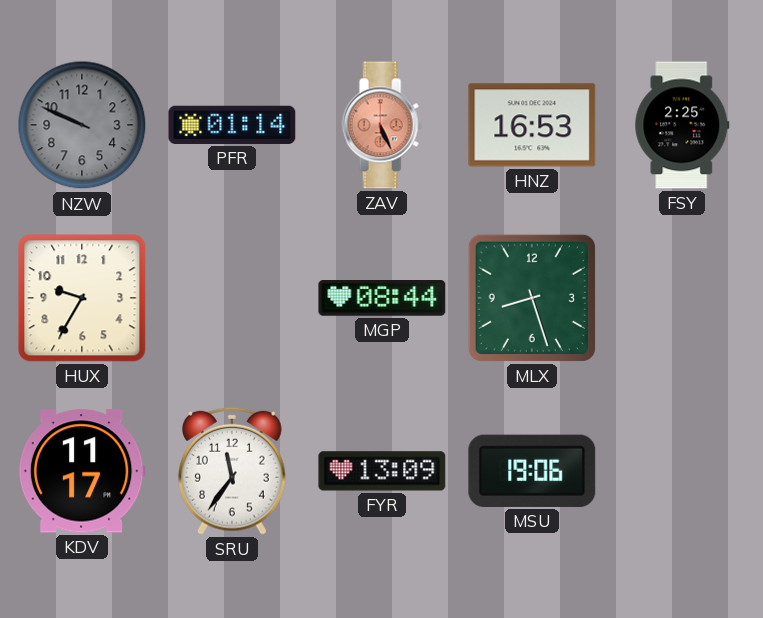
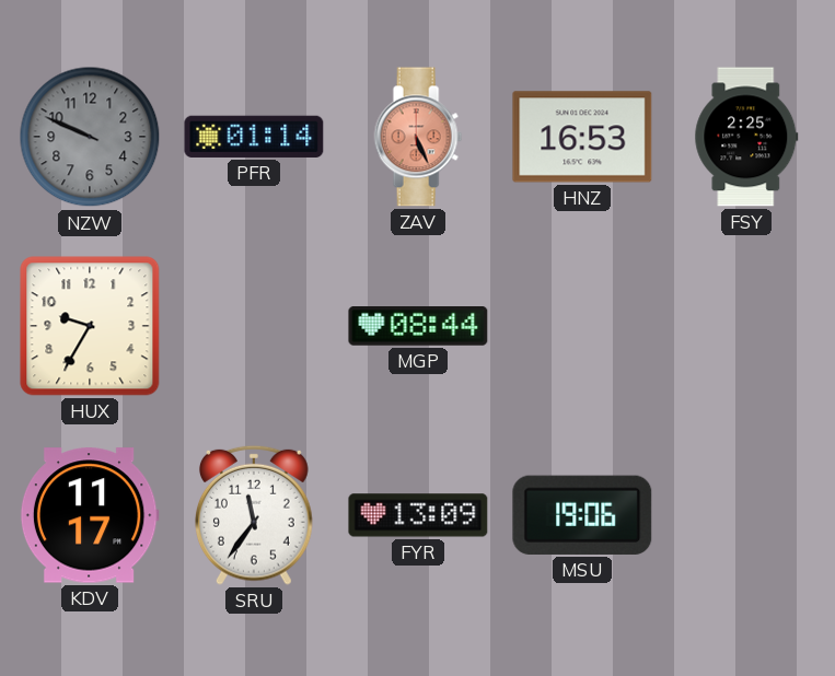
MLX: 8:27 -> none (532, 298)
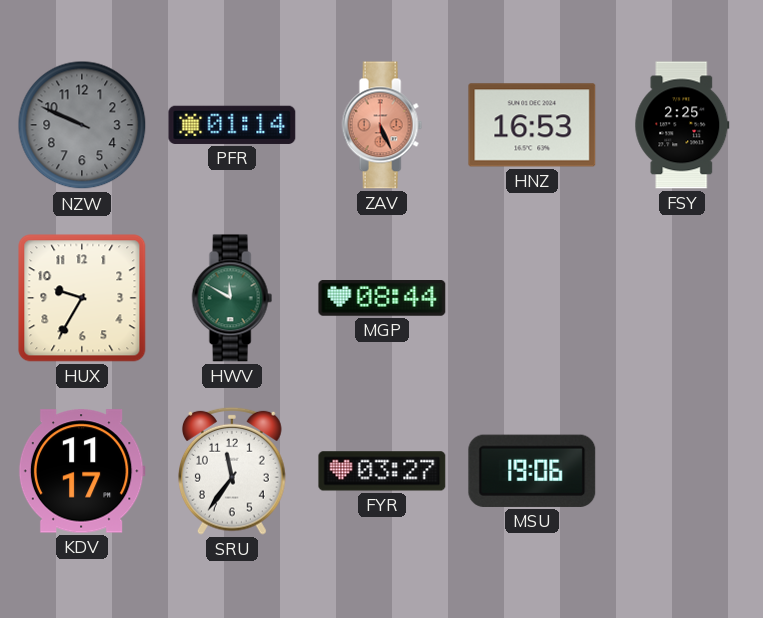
HWV: none -> 11:50 (232, 298)
FYR: 13:09 -> 03:27 (382, 471)
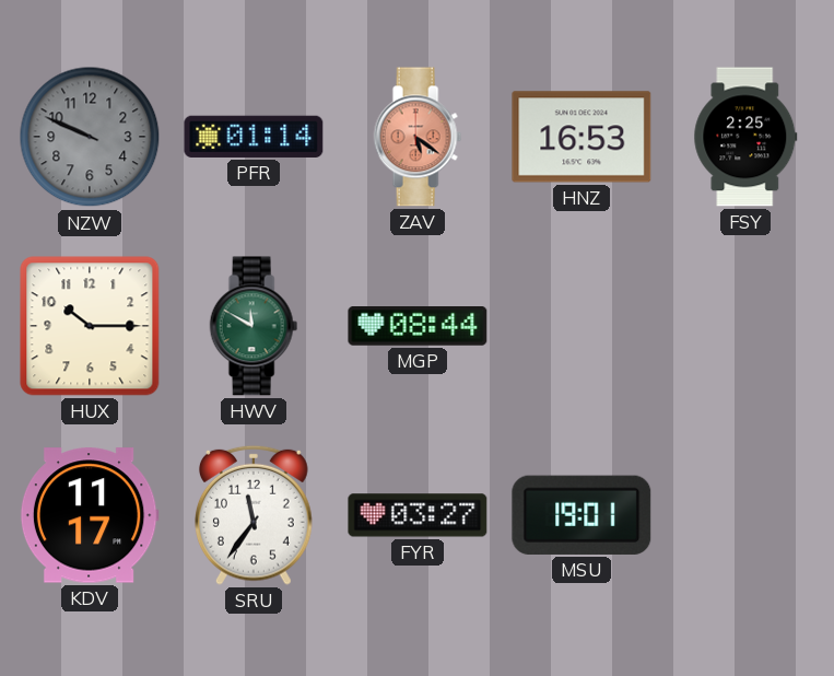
ZAV: 5:26 -> 5:21 (418, 137)
HUX: 9:35 -> 10:15 (90, 326)
MSU: 19:06 -> 19:01 (582, 515)
